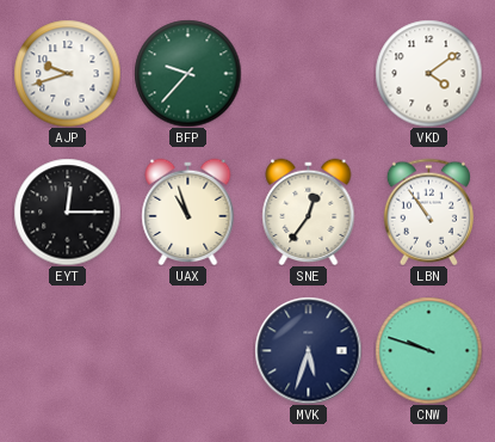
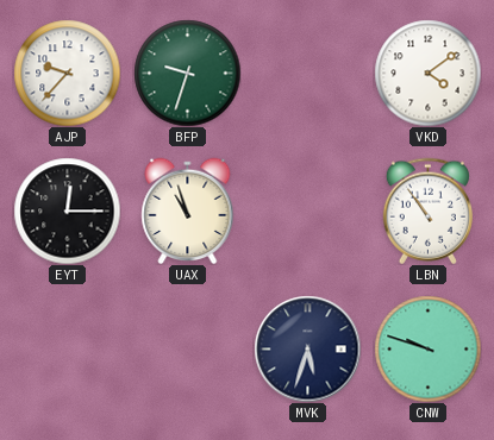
AJP: 9:42 -> 9:37 (67, 73)
BFP: 9:37 -> 9:33 (187, 73)
SNE: 12:36 -> none (309, 211)
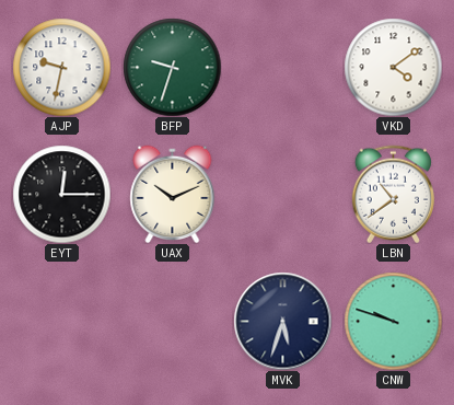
AJP: 9:37 -> 9:32 (61, 67)
UAX: 10:57 -> 10:11 (173, 194)
LBN: 10:54 -> 10:39 (393, 194)
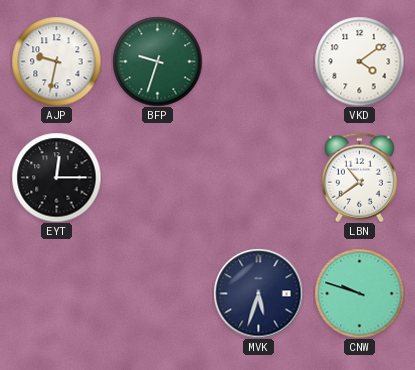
UAX: 10:11 -> none (173, 194)
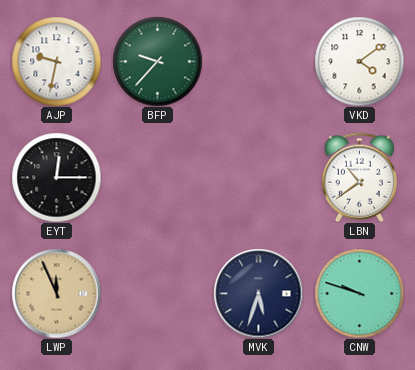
BFP: 9:33 -> 9:37 (157, 61)
LWP: none -> 11:56 (56, 293)
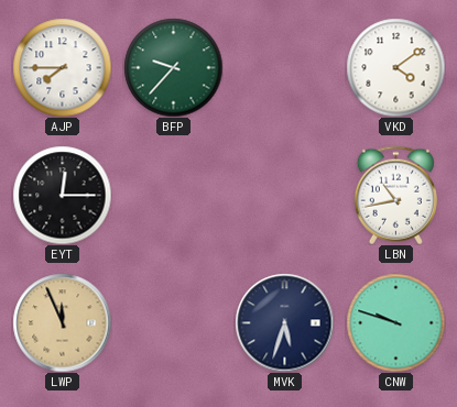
AJP: 9:32 -> 7:45 (62, 67)
LBN: 10:39 -> 10:43 (395, 195)
